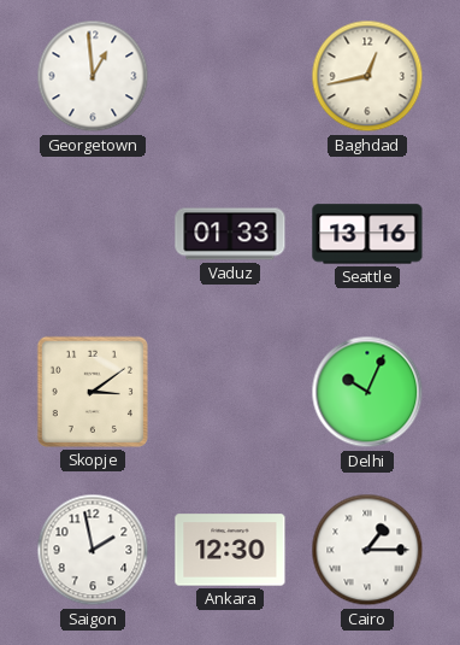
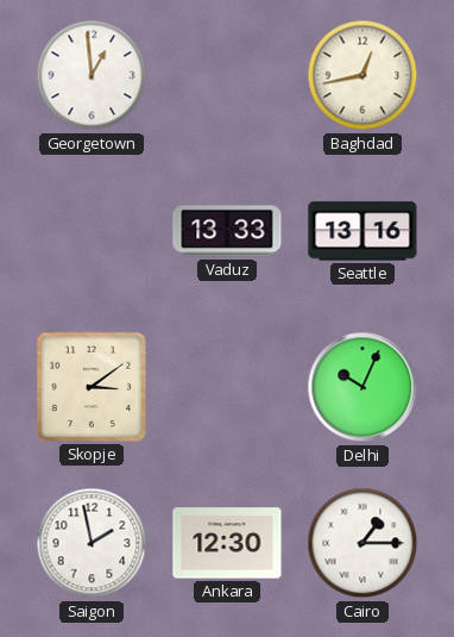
Vaduz: 01:33 -> 13:33 (227, 231)
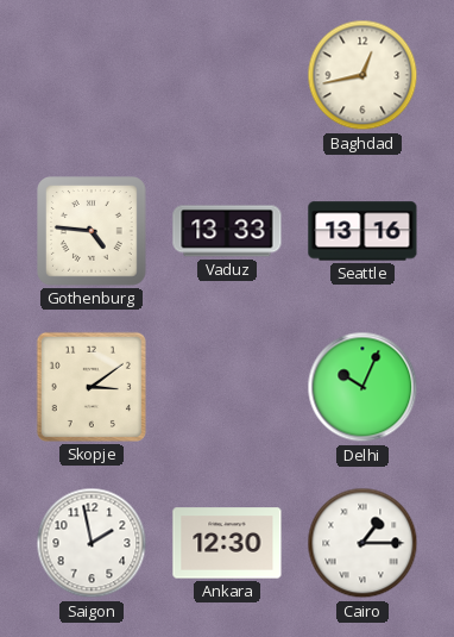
Georgetown: 12:59 -> none (92, 75)
Gothenburg: none -> 4:46 (93, 232)
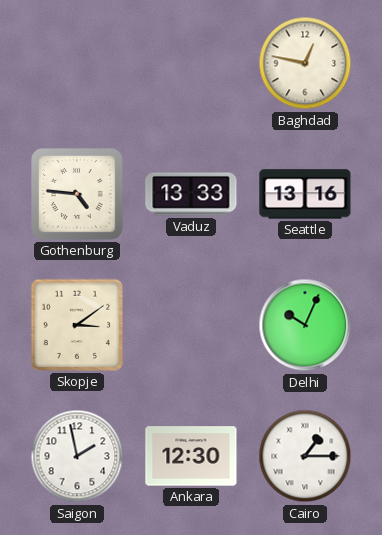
Baghdad: 12:43 -> 12:47 (305, 63)
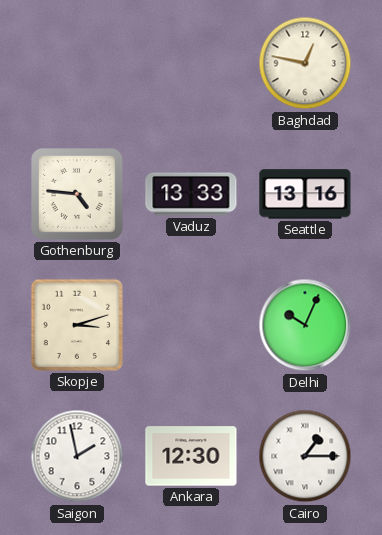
Skopje: 3:09 -> 3:12 (77, 325)
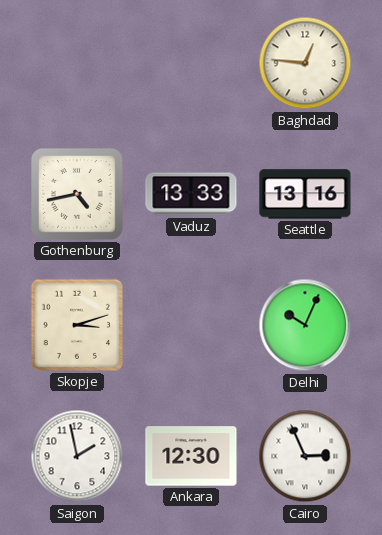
Baghdad: 12:47 -> 12:46 (305, 63)
Gothenburg: 4:46 -> 4:43 (78, 195)
Cairo: 1:15 -> 2:56 (305, 456)
